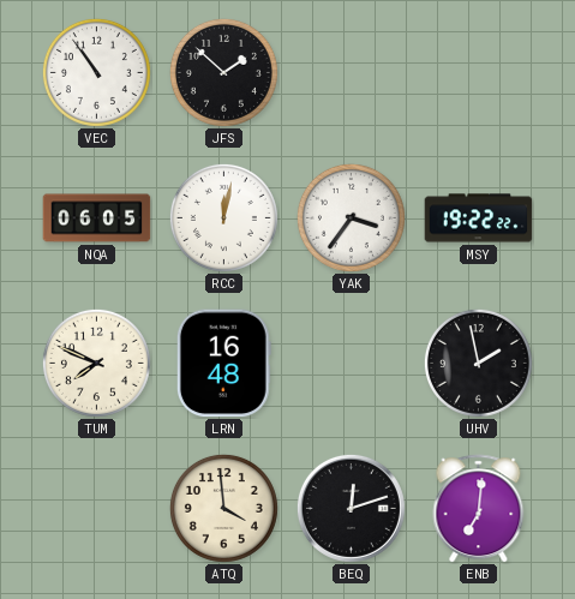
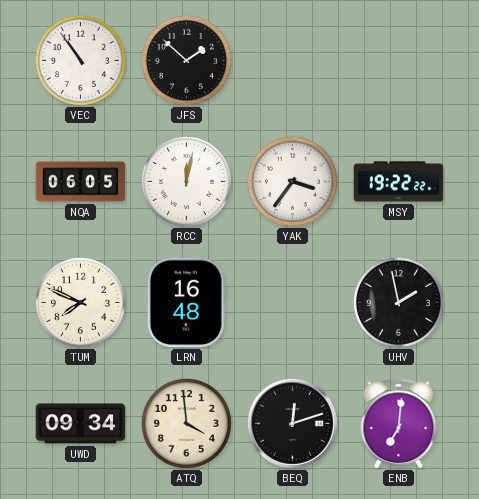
UWD: none -> 09:34 (81, 424)
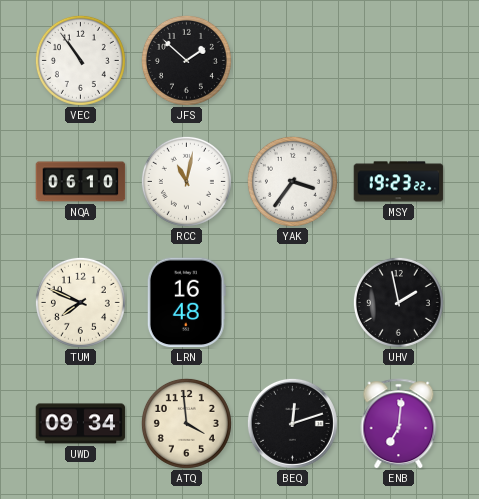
NQA: 06:05 -> 06:10 (81, 182)
RCC: 12:02 -> 11:02 (186, 181)
MSY: 19:22 -> 19:23 (399, 182)
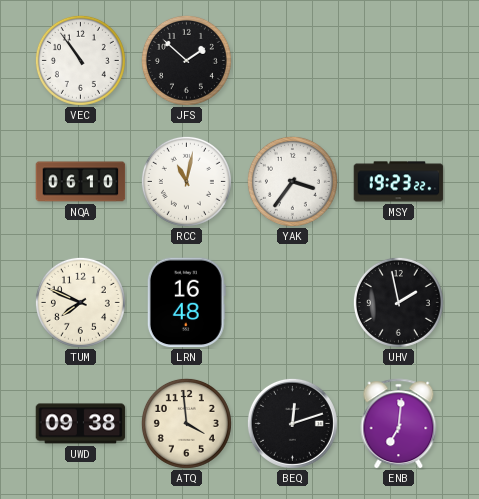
UWD: 09:34 -> 09:38 (81, 424)
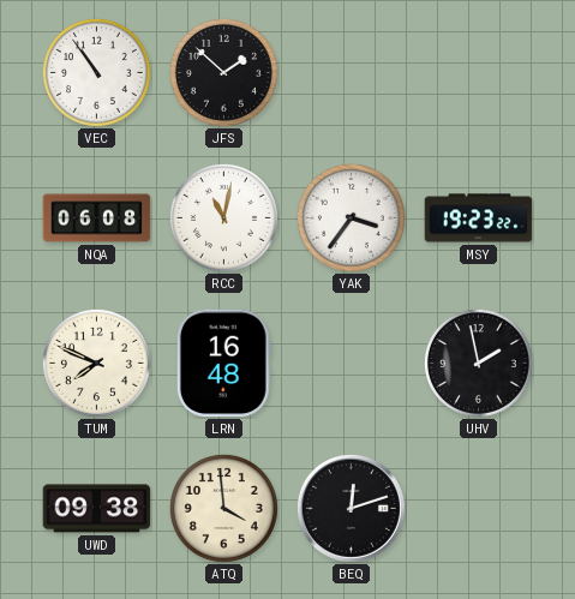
NQA: 06:10 -> 06:08 (97, 218)
ENB: 7:01 -> none (399, 424)
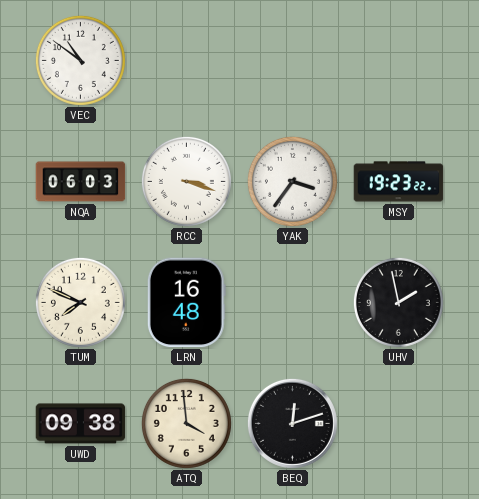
VEC: 10:54 -> 10:51 (80, 60)
JFS: 1:52 -> none (223, 72)
NQA: 06:08 -> 06:03 (81, 182)
RCC: 11:02 -> 3:18 (186, 181)
